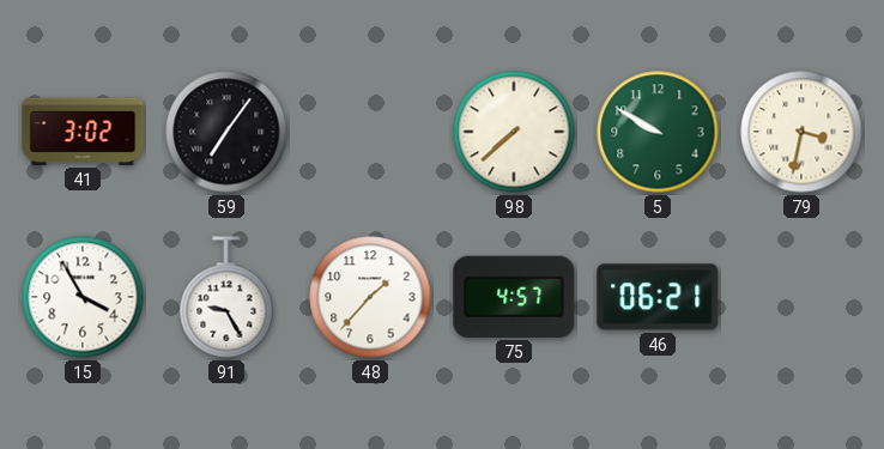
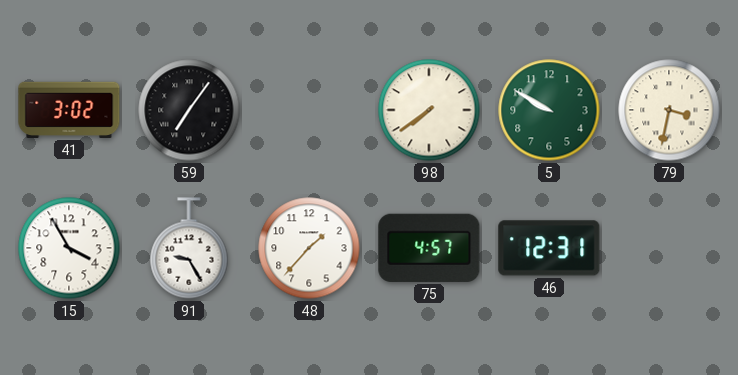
98: 7:38 -> 7:39 (429, 110)
46: 06:21 -> 12:31 (549, 248)
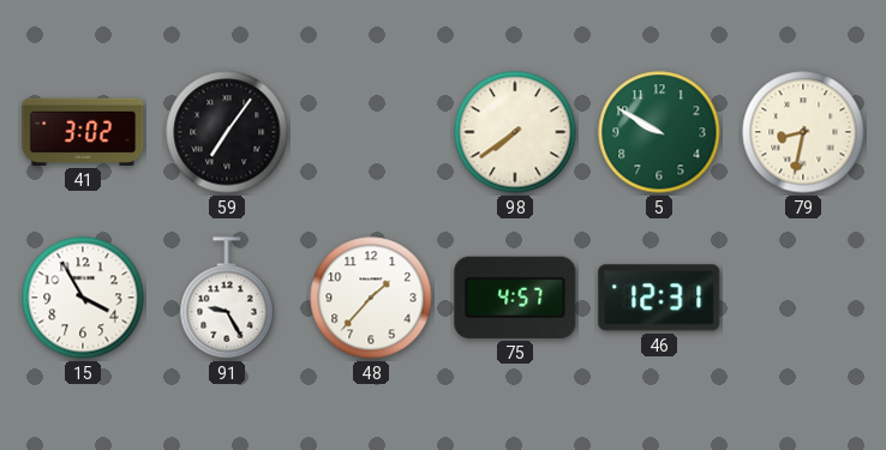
79: 3:32 -> 8:32 (803, 132)
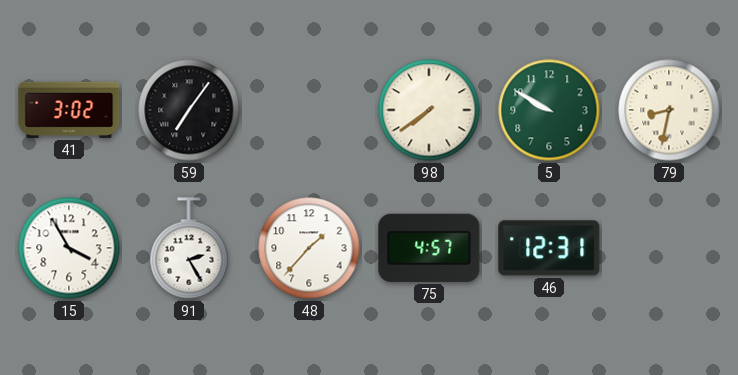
91: 9:25 -> 2:25 (189, 248)
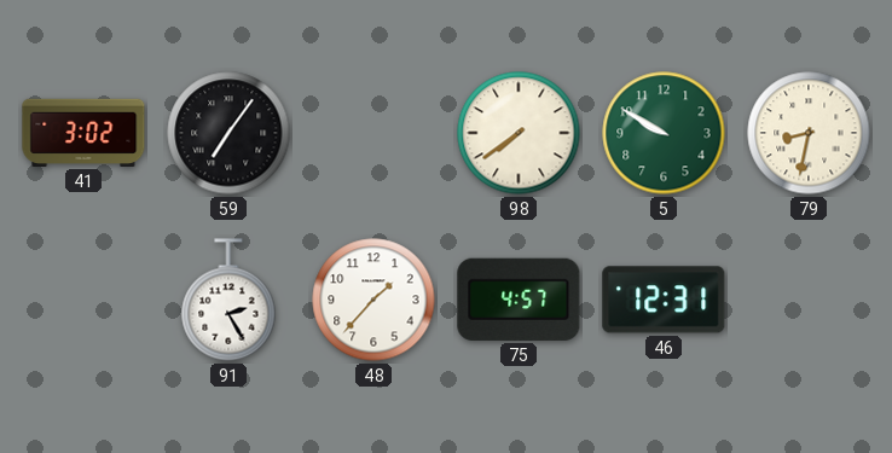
15: 3:55 -> none (69, 248)
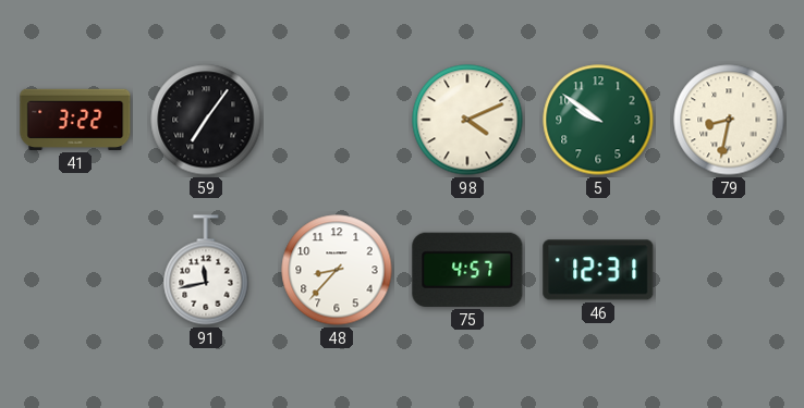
41: 3:02 -> 3:22 (75, 120)
98: 7:39 -> 4:11 (467, 120)
5: 9:50 -> 9:51 (598, 120)
91: 2:25 -> 11:43 (206, 270)
48: 1:37 -> 8:37 (337, 270)
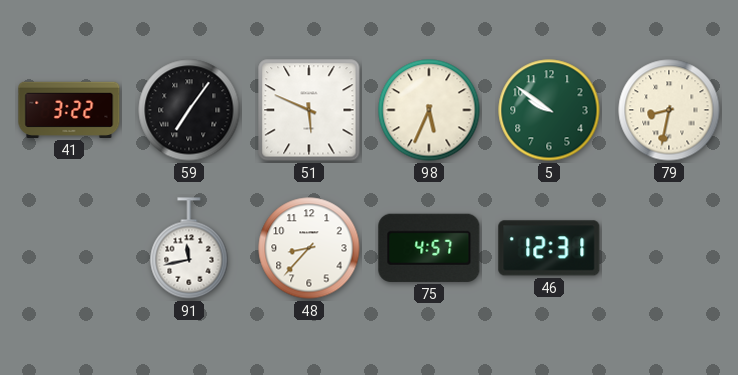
51: none -> 5:49 (309, 110)
98: 4:11 -> 5:34 (429, 110)
